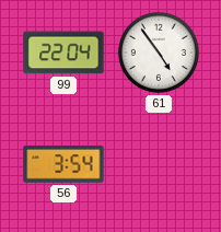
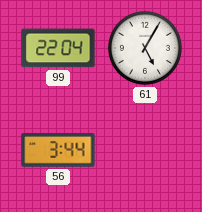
61: 4:54 -> 5:05 (145, 48)
56: 3:54 -> 3:44 (58, 150)
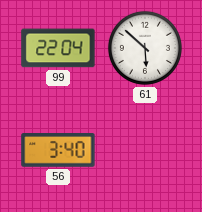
61: 5:05 -> 5:52 (145, 48)
56: 3:44 -> 3:40 (58, 150)
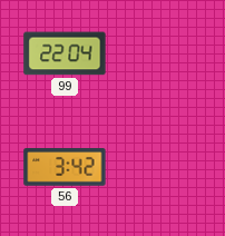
61: 5:52 -> none (145, 48)
56: 3:40 -> 3:42 (65, 167)
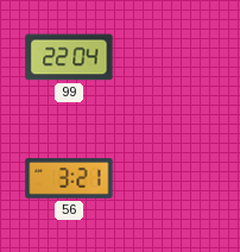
56: 3:42 -> 3:21 (69, 178)
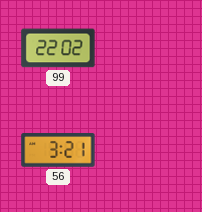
99: 22:04 -> 22:02 (58, 48)
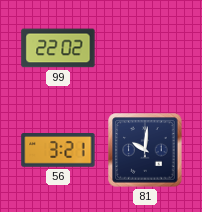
81: none -> 10:01 (145, 150)
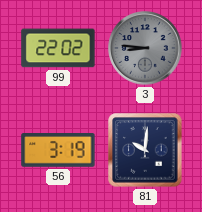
3: none -> 8:46 (145, 48)
56: 3:21 -> 3:19 (58, 150)
